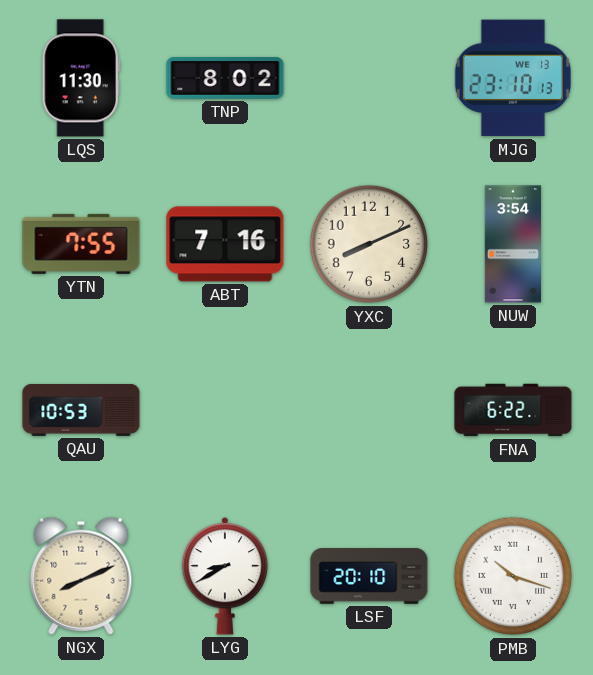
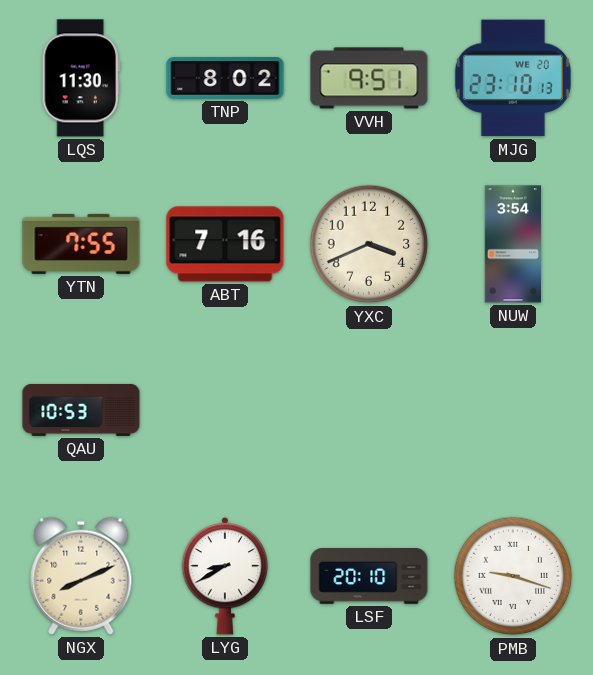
VVH: none -> 9:51 (369, 78)
MJG date: WE 13 -> WE 20 (513, 78)
YXC: 8:11 -> 3:41 (369, 244)
FNA: 6:22 -> none (513, 410)
PMB: 10:18 -> 9:18 (513, 576)
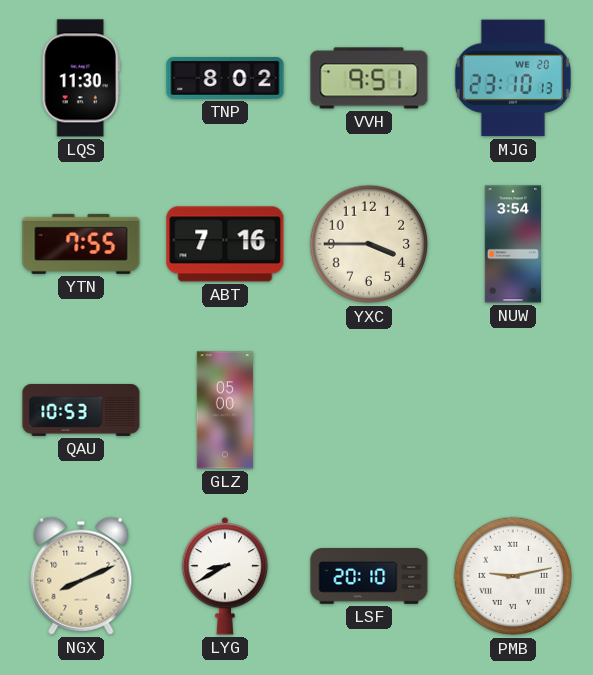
YXC: 3:41 -> 3:45 (369, 244)
GLZ: none -> 05:00 (225, 410)
PMB: 9:18 -> 9:13 (513, 576)
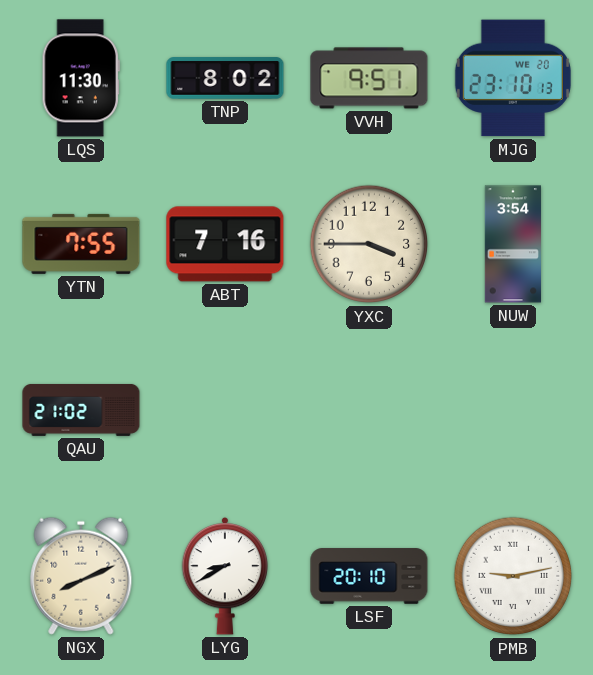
QAU: 10:53 -> 21:02 (81, 410)
GLZ: 05:00 -> none (225, 410)
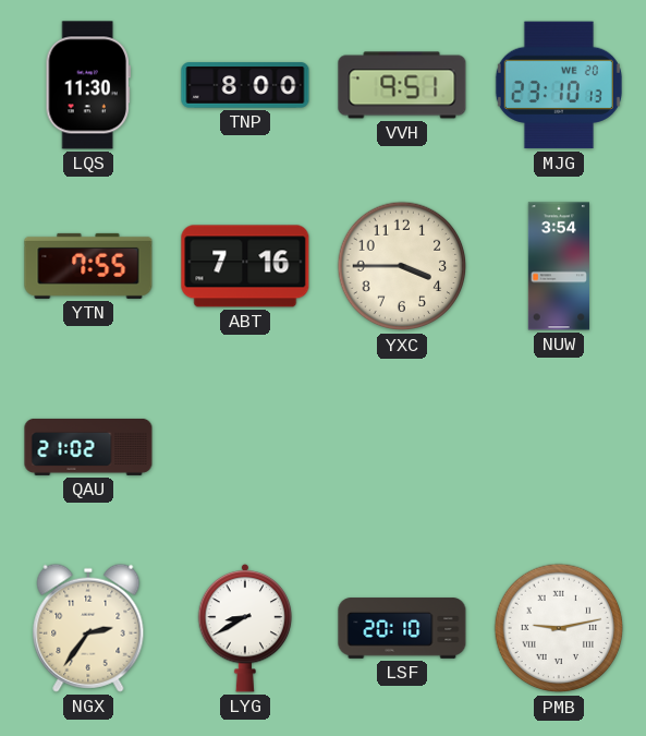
TNP: 8:02 -> 8:00 (245, 85)
NGX: 8:11 -> 2:36 (88, 628)
